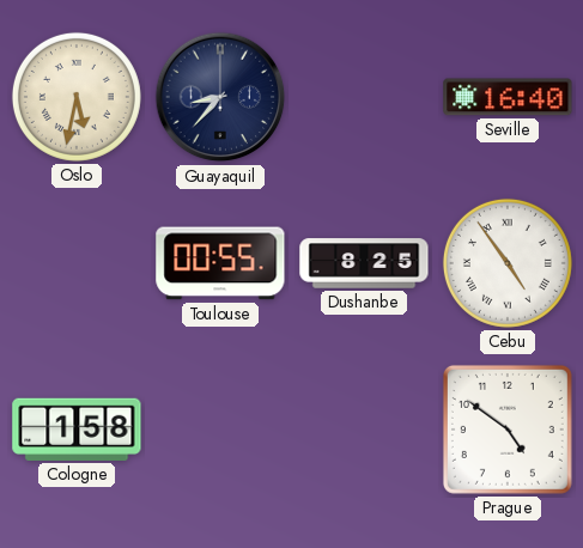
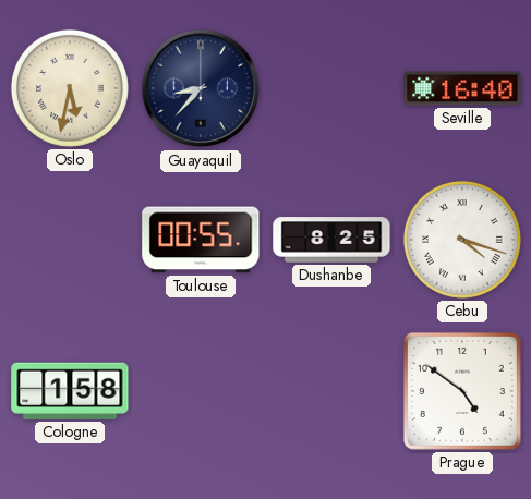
Cebu: 4:54 -> 4:18 (462, 240)
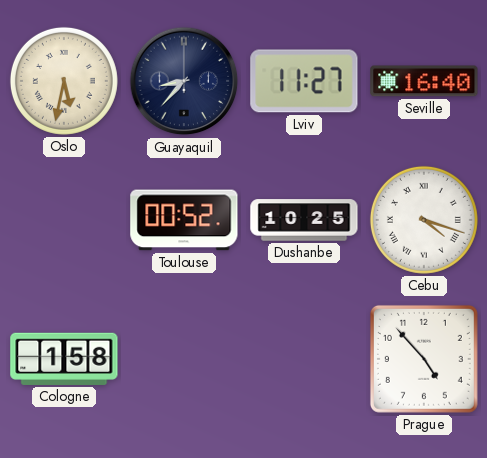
Lviv: none -> 11:27 (304, 81)
Toulouse: 00:55 -> 00:52 (184, 220)
Dushanbe: 8:25 -> 10:25 (304, 220)
Prague: 4:51 -> 4:53 (424, 359)
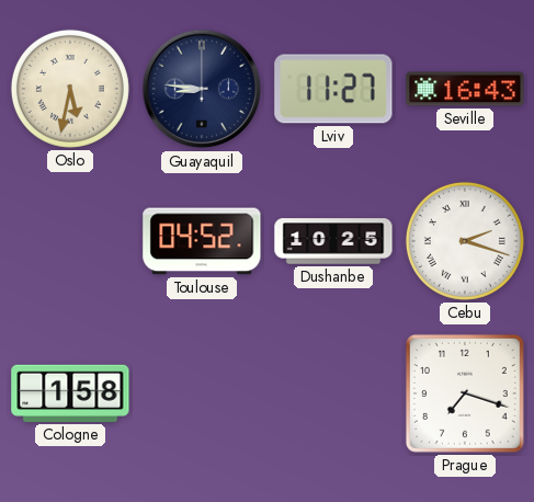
Guayaquil: 8:37 -> 8:46 (202, 89)
Seville: 16:40 -> 16:43 (465, 89)
Toulouse: 00:52 -> 04:52 (202, 241)
Cebu: 4:18 -> 2:18 (465, 241)
Prague: 4:53 -> 7:18 (465, 393)
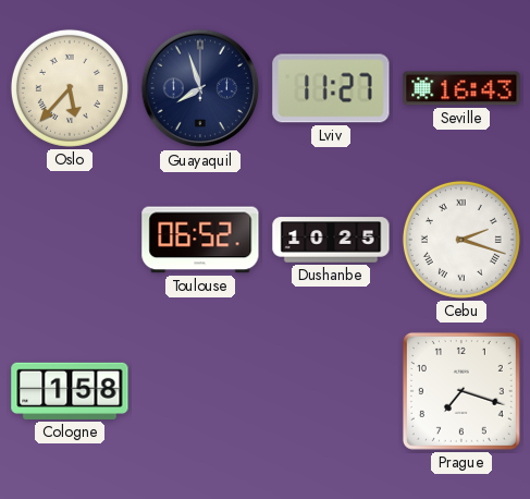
Oslo: 5:32 -> 5:37 (70, 88)
Guayaquil: 8:46 -> 7:57 (200, 88)
Toulouse: 04:52 -> 06:52 (200, 240)
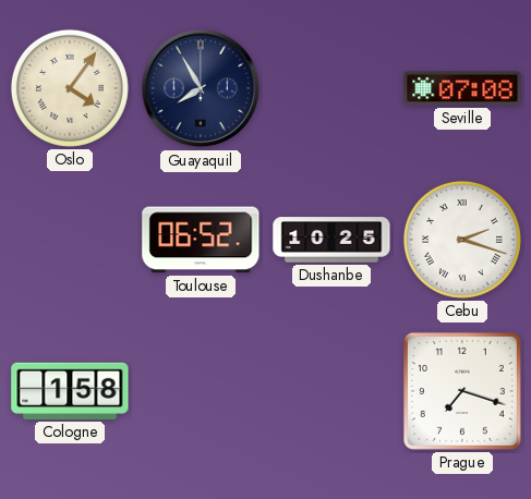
Oslo: 5:37 -> 4:06 (70, 88)
Guayaquil: 7:57 -> 7:55 (201, 88)
Lviv: 11:27 -> none (331, 88)
Seville: 16:43 -> 07:08 (462, 88)
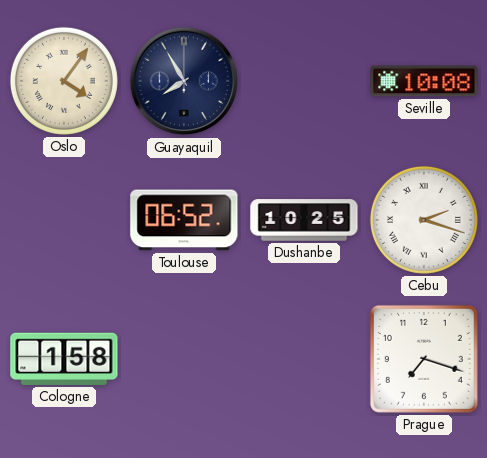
Seville: 07:08 -> 10:08 (424, 81)
